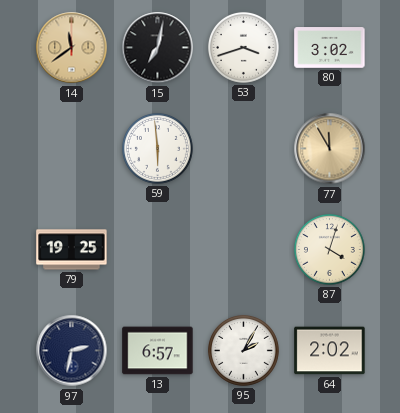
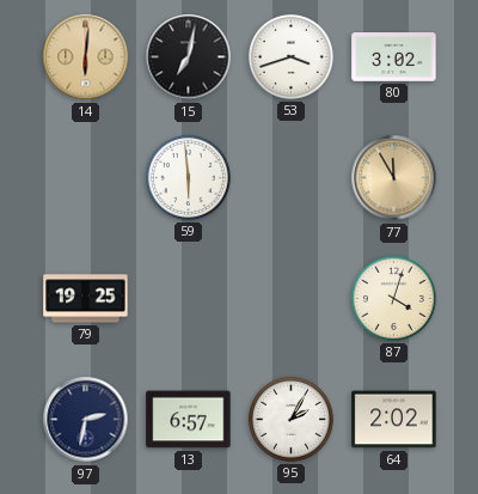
14: 11:39 -> 6:01 (86, 57)
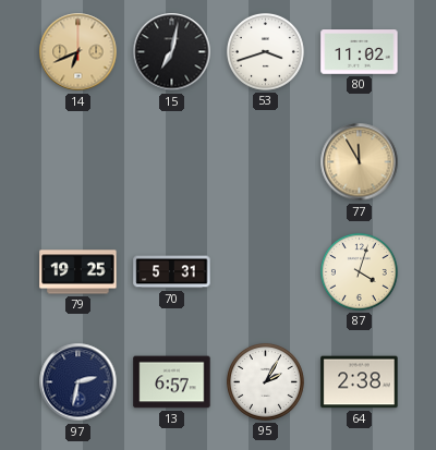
14: 6:01 -> 6:41 (78, 52)
80: 3:02 -> 11:02 (360, 52)
59: 5:59 -> none (188, 177)
70: none -> 5:31 (172, 272)
64: 2:02 -> 2:38 (360, 382)
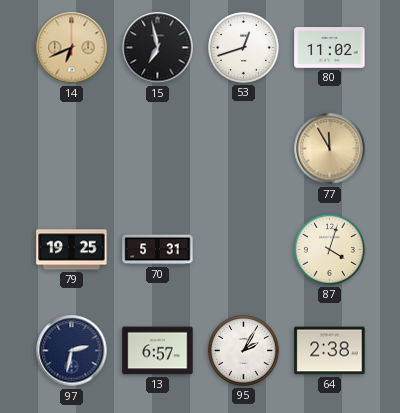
15: 7:02 -> 6:58 (158, 48)
53: 3:42 -> 12:42 (243, 47)
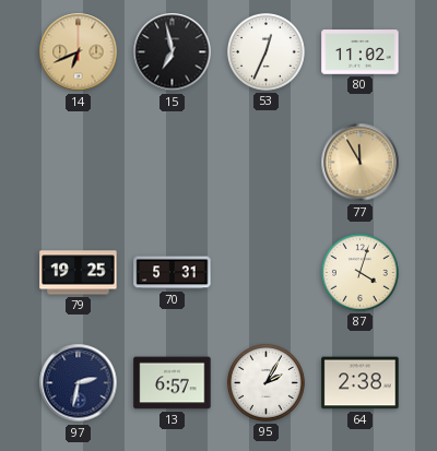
53: 12:42 -> 12:34 (265, 51)
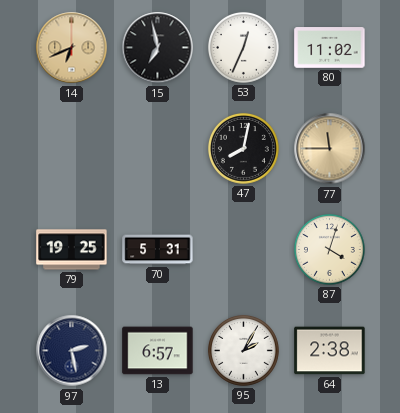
47: none -> 8:02 (243, 148)
77: 11:55 -> 11:45 (330, 149)
97: 2:32 -> 2:28 (72, 351)
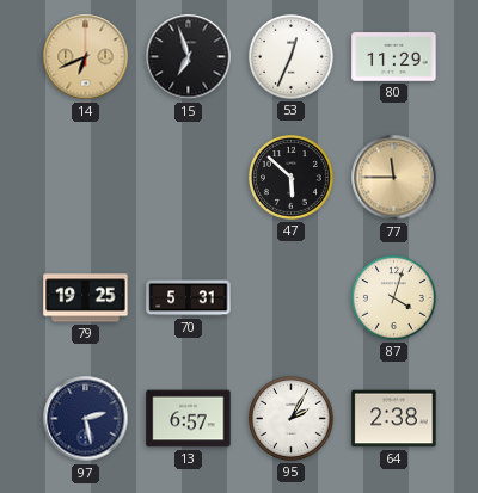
15: 6:58 -> 6:57 (189, 57)
80: 11:02 -> 11:29 (394, 57)
47: 8:02 -> 5:52 (290, 177)
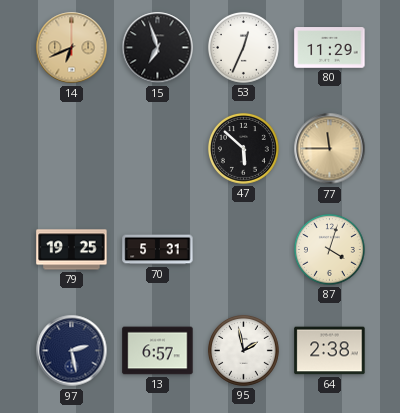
95: 2:05 -> 1:58 (243, 350)
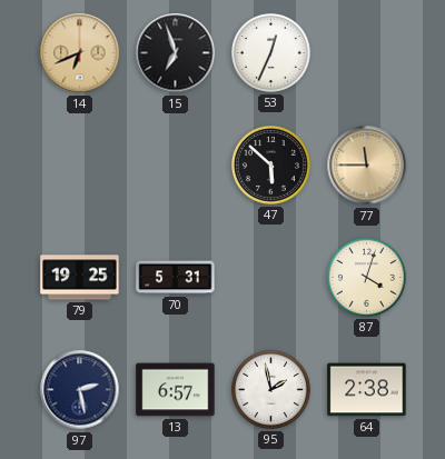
80: 11:29 -> none (330, 48)
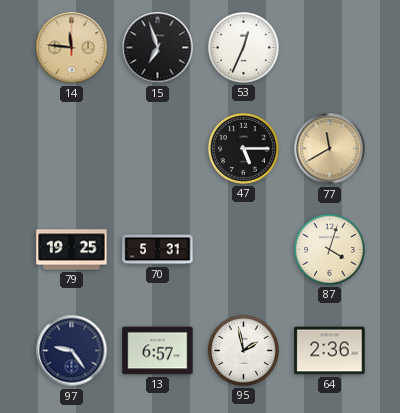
14: 6:41 -> 11:46 (72, 48)
47: 5:52 -> 5:15 (243, 148)
77: 11:45 -> 11:40 (330, 149)
97: 2:28 -> 9:24 (72, 351)
64: 2:38 -> 2:36 (330, 351)
